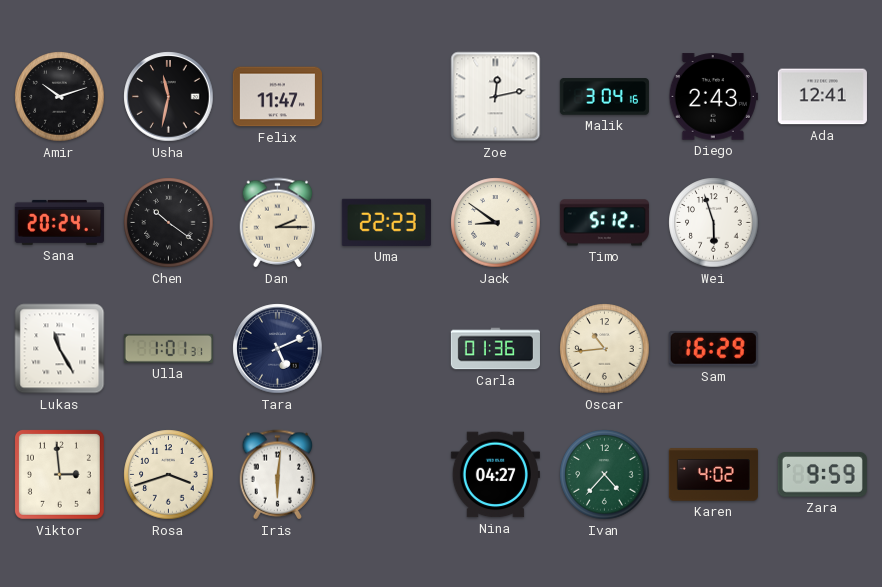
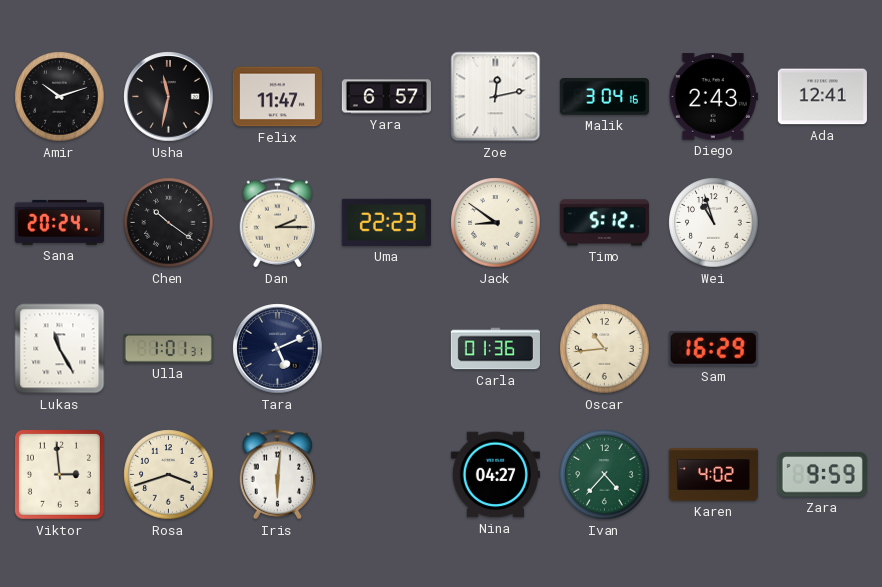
Yara: none -> 6:57 (386, 97)
Wei: 5:57 -> 10:57 (714, 223)
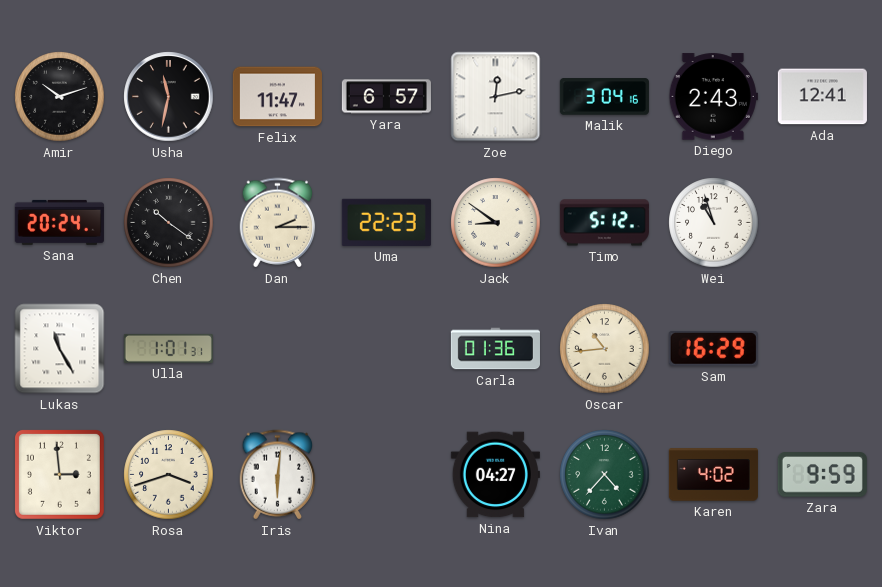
Tara: 5:11 -> none (278, 349)
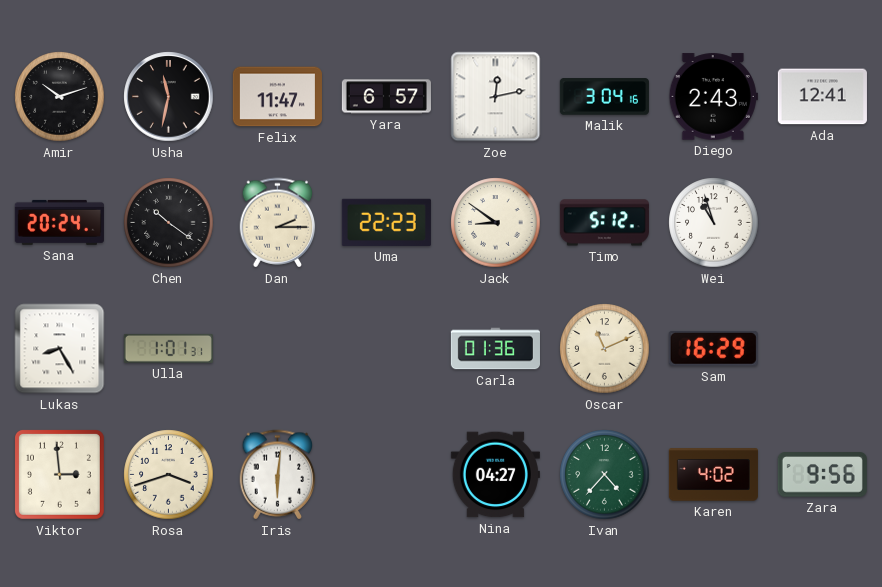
Lukas: 11:25 -> 8:25 (60, 349)
Oscar: 10:44 -> 11:11 (605, 349)
Zara: 9:59 -> 9:56 (822, 475)
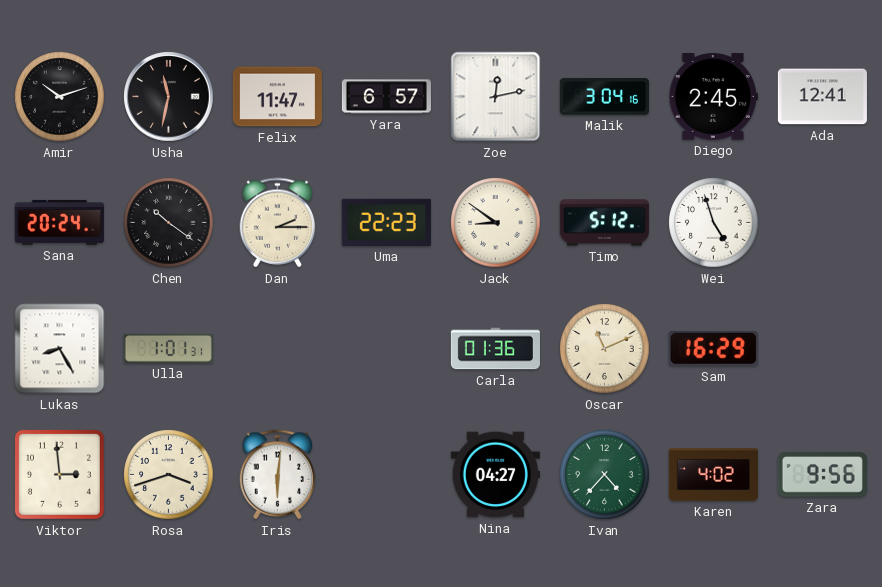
Diego: 2:43 -> 2:45 (713, 97)
Wei: 10:57 -> 4:57 (714, 223)
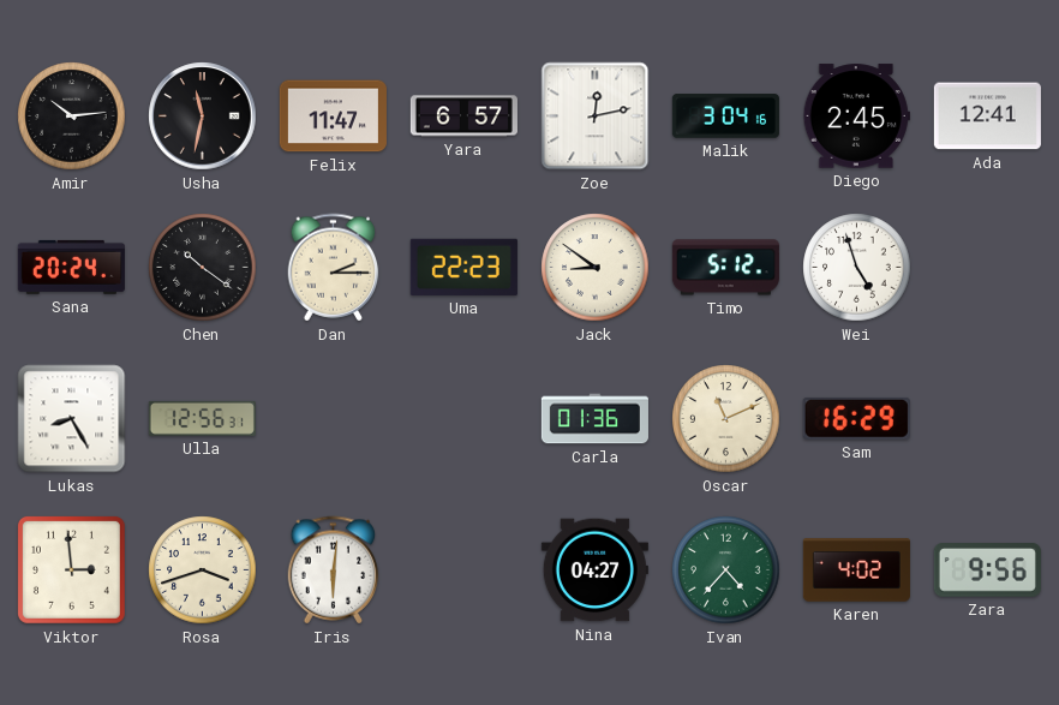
Amir: 10:12 -> 10:14 (72, 116)
Ulla: 1:01 -> 12:56 (202, 418)
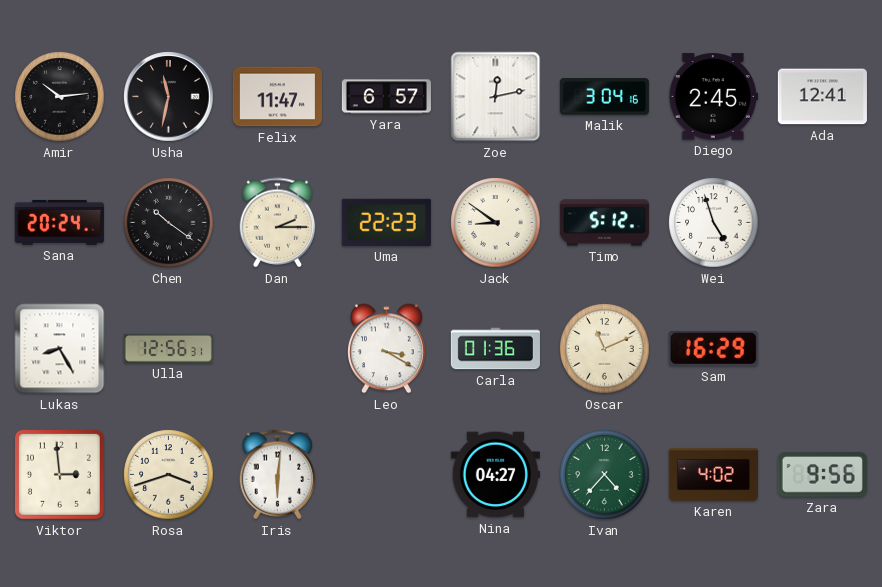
Leo: none -> 3:20 (387, 349)
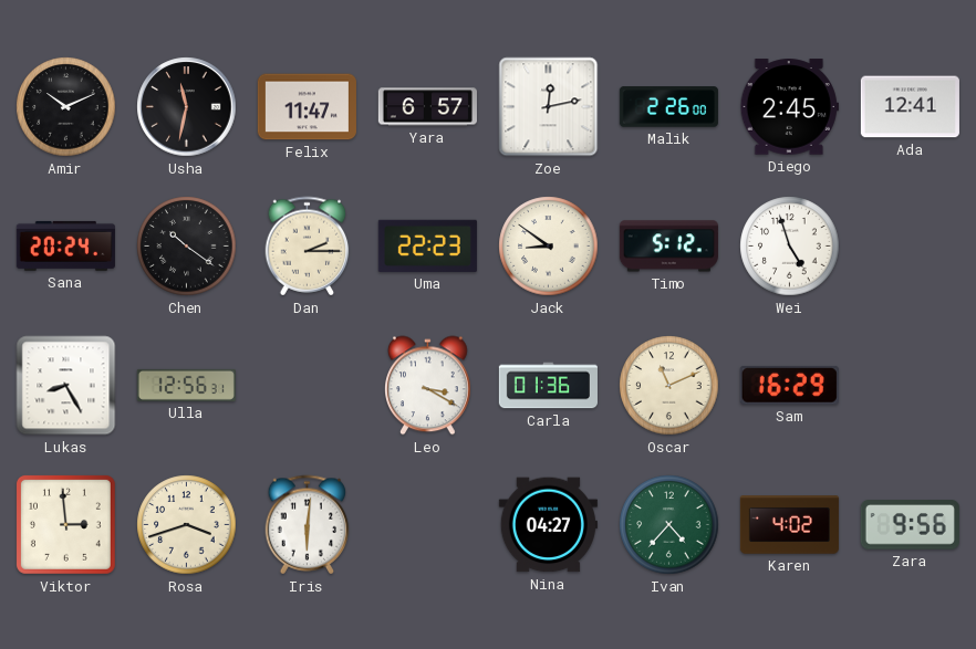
Amir: 10:14 -> 10:11 (66, 107)
Malik: 3:04 -> 2:26 (668, 107)
